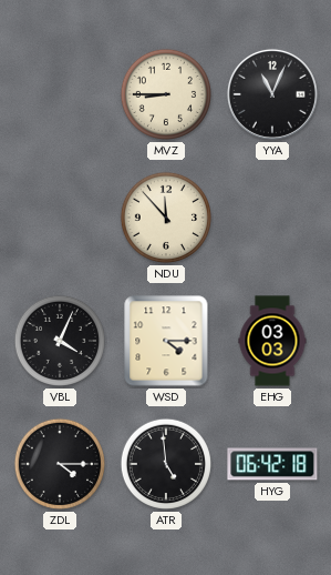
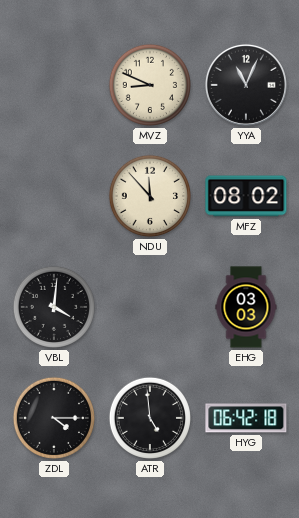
MVZ: 8:45 -> 8:49 (150, 85)
MFZ: none -> 08:02 (246, 196)
VBL: 4:04 -> 4:01 (54, 307)
WSD: 4:15 -> none (166, 341)
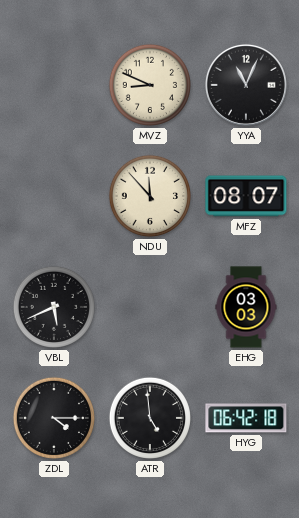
MFZ: 08:02 -> 08:07 (246, 196)
VBL: 4:01 -> 5:41 (54, 307)
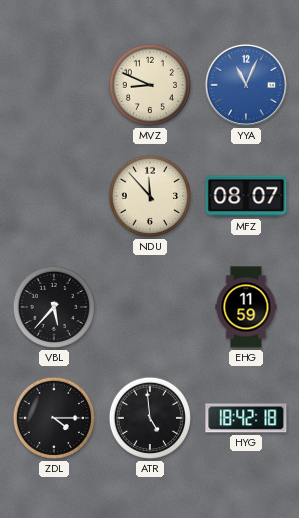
YYA dial: black -> blue (246, 85)
VBL: 5:41 -> 5:37 (54, 307)
EHG: 03:03 -> 11:59 (246, 307)
HYG: 06:42 -> 18:42 (246, 418)
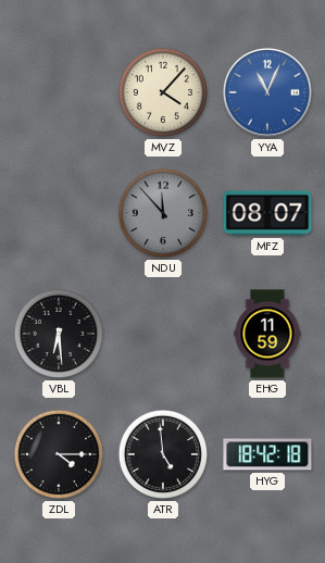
MVZ: 8:49 -> 4:07 (163, 92)
NDU dial: cream -> grey (163, 213)
VBL: 5:37 -> 6:29 (59, 334)
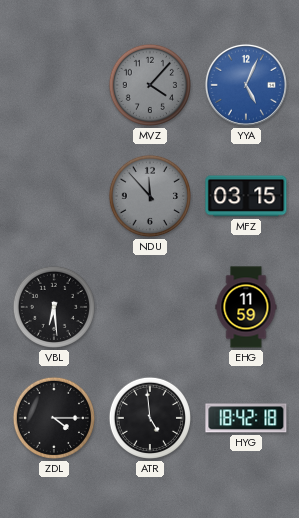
MVZ dial: cream -> grey (150, 85)
YYA: 11:04 -> 5:04 (246, 85)
MFZ: 08:07 -> 03:15 (246, 196)
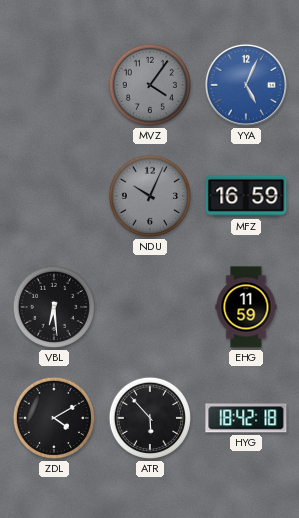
MVZ: 4:07 -> 4:06 (150, 85)
NDU: 11:53 -> 10:04 (150, 196)
MFZ: 03:15 -> 16:59 (246, 196)
ZDL: 4:15 -> 4:10 (54, 418)
ATR: 4:59 -> 5:53 (150, 418)
